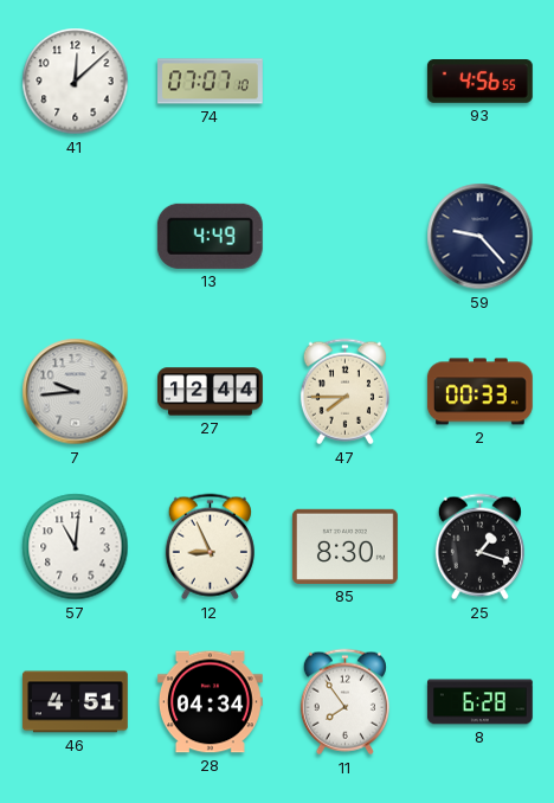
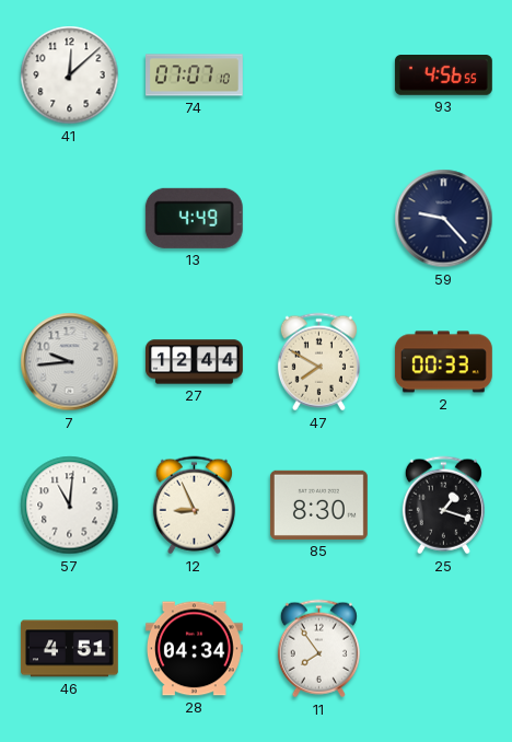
47: 7:45 -> 7:50 (318, 362)
8: 6:28 -> none (479, 702)
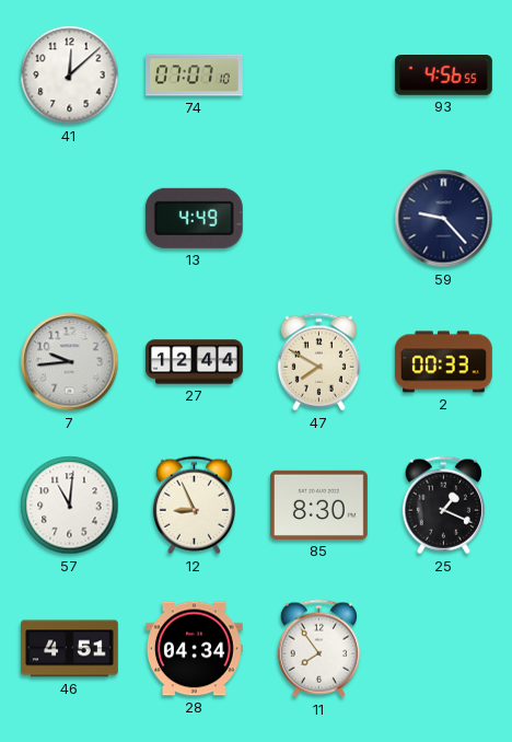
25: 1:18 -> 1:19 (443, 506)
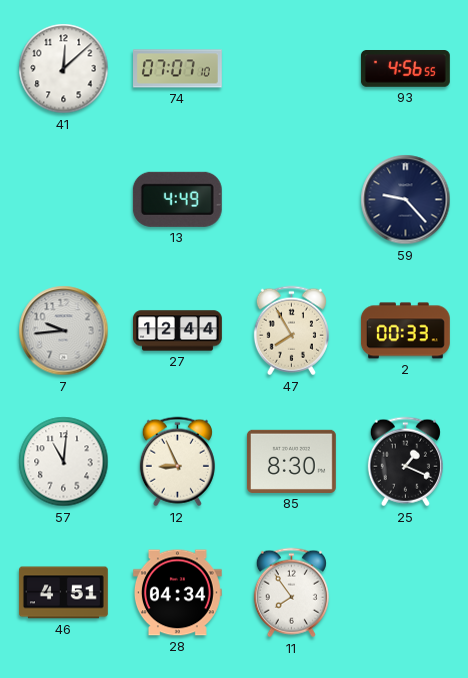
47: 7:50 -> 7:55 (291, 331)
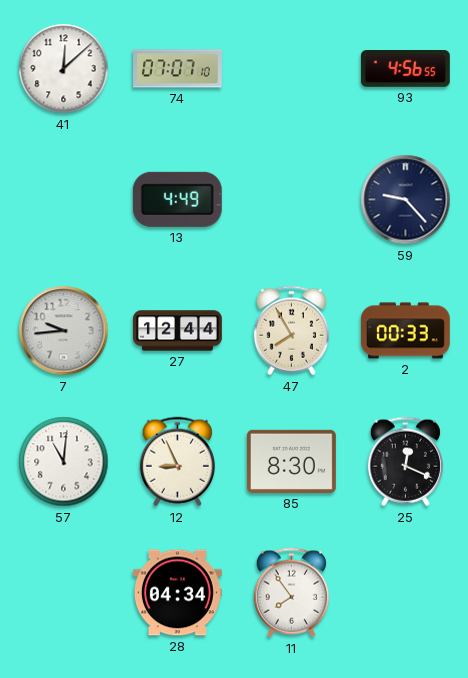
25: 1:19 -> 12:19 (405, 462)
46: 4:51 -> none (63, 593)
